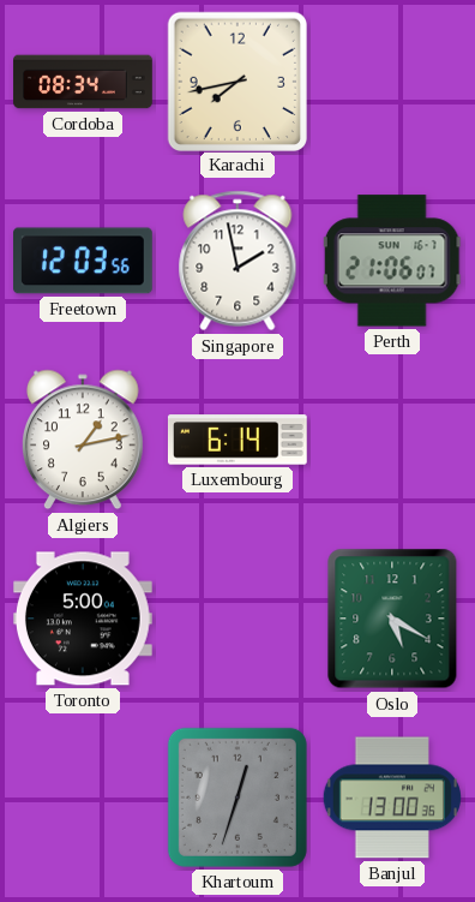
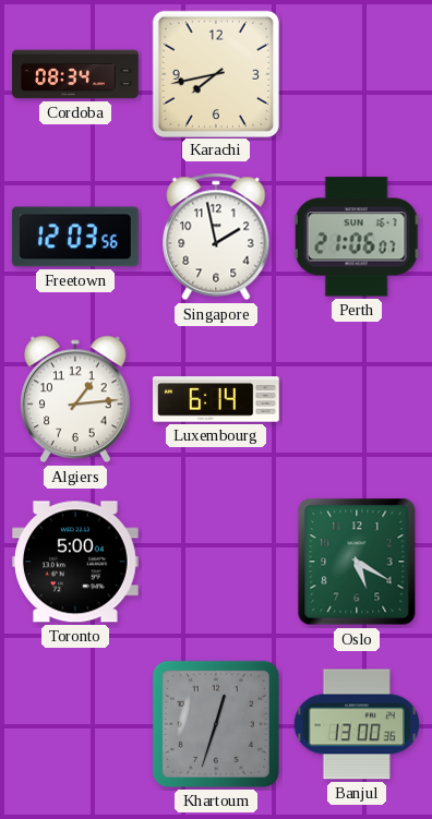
Algiers: 1:13 -> 1:14 (76, 399)
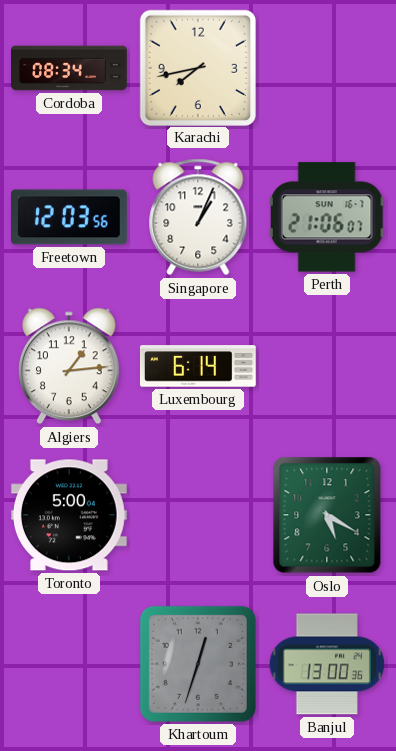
Singapore: 1:58 -> 1:04 (198, 217)
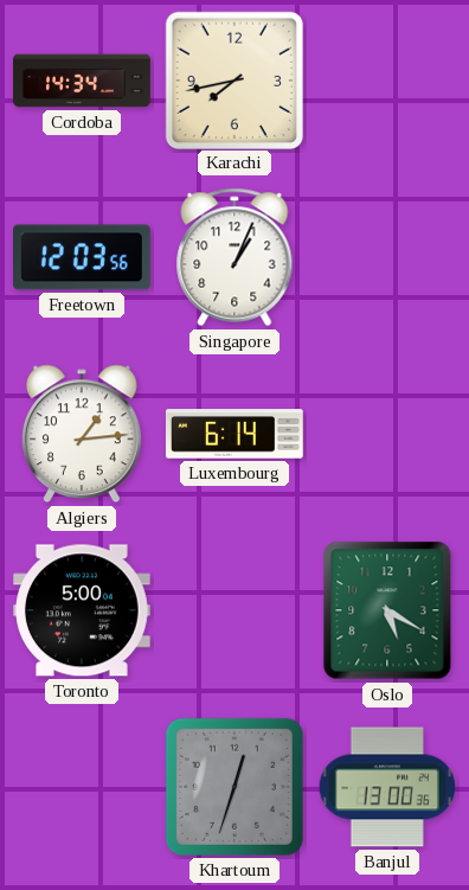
Cordoba: 08:34 -> 14:34 (82, 81)
Perth: 21:06 -> none (327, 217)
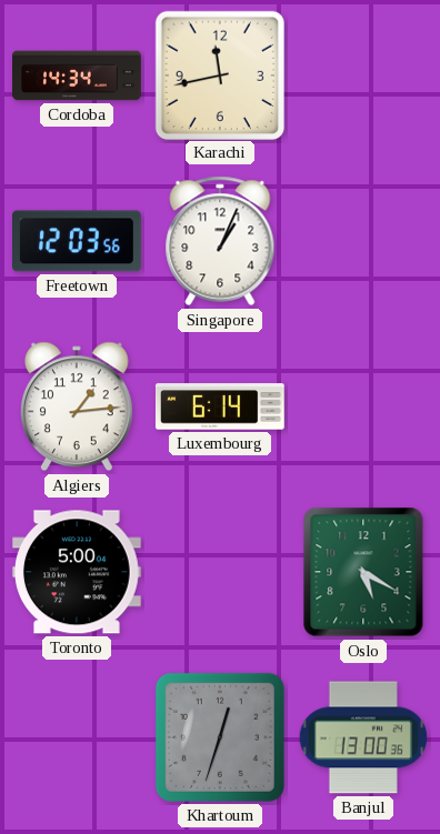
Karachi: 7:43 -> 11:43 (219, 74)
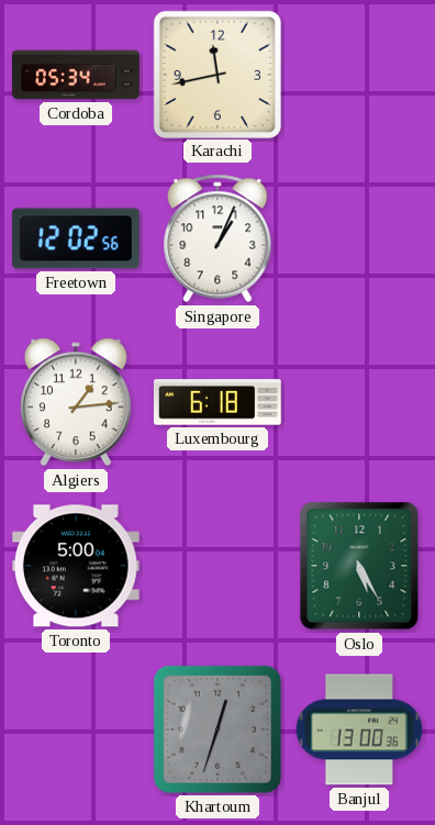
Cordoba: 14:34 -> 05:34 (76, 75)
Freetown: 12:03 -> 12:02 (77, 238)
Luxembourg: 6:14 -> 6:18 (217, 402)
Oslo: 5:20 -> 5:25 (359, 566)
